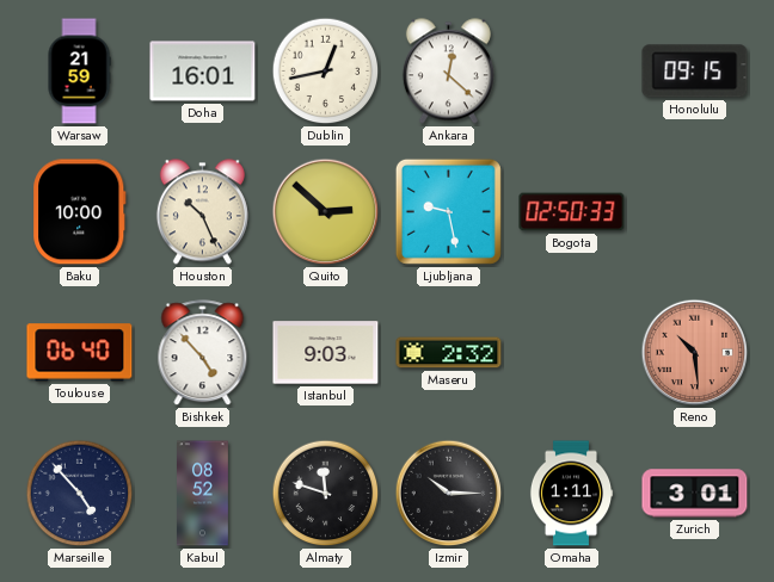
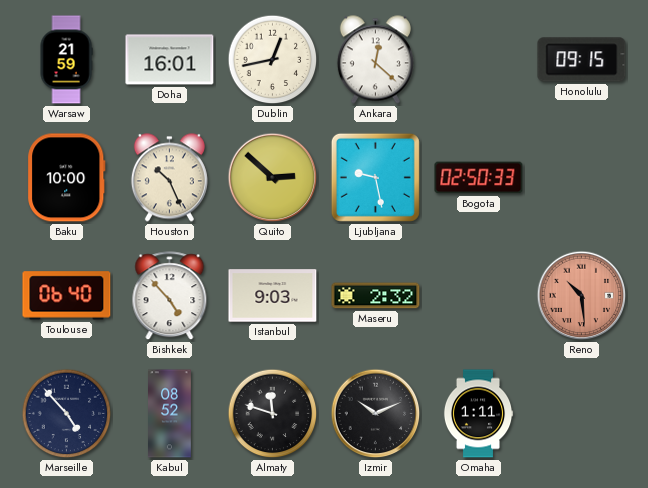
Izmir: 10:15 -> 10:11 (376, 414)
Zurich: 3:01 -> none (695, 494)
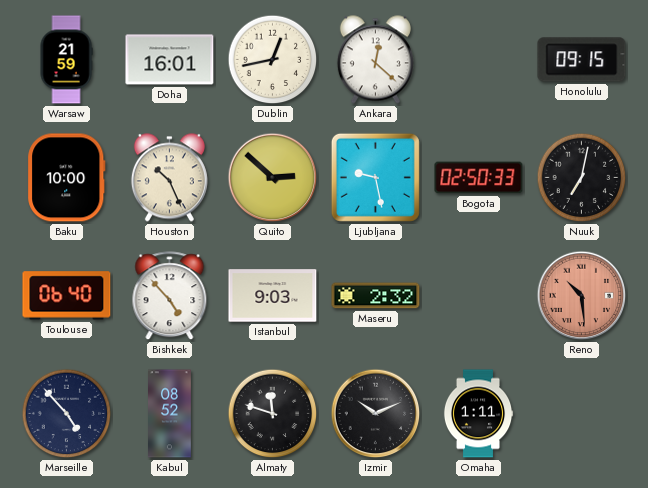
Nuuk: none -> 7:02 (582, 178)
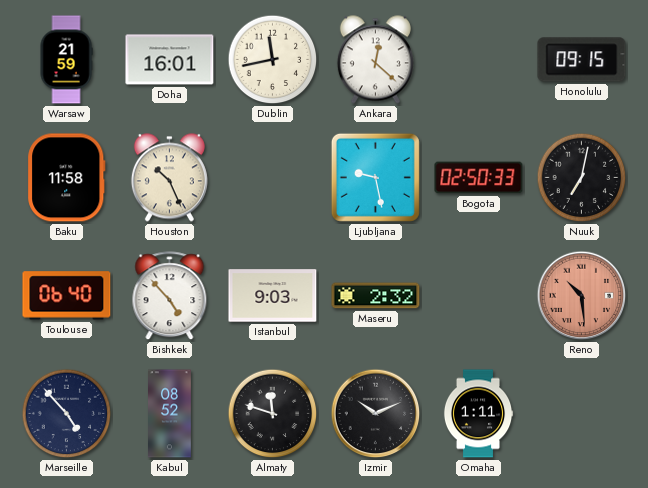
Dublin: 12:43 -> 11:43 (273, 60)
Baku: 10:00 -> 11:58 (67, 178)
Quito: 2:52 -> none (273, 178)
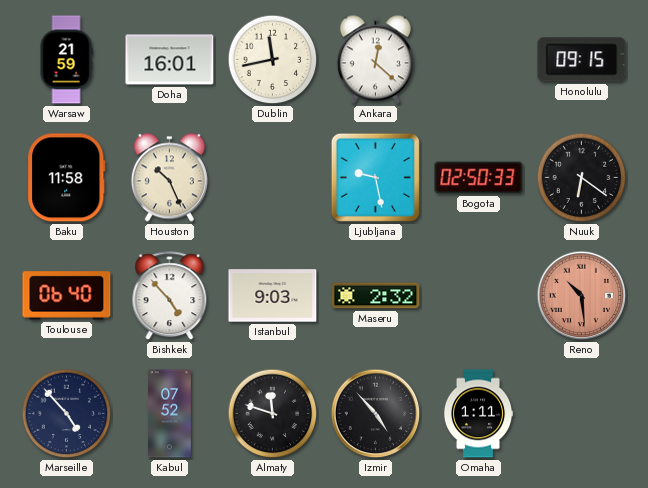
Nuuk: 7:02 -> 6:21 (582, 178)
Kabul: 08:52 -> 07:52 (170, 414)
Izmir: 10:11 -> 4:53 (376, 414)
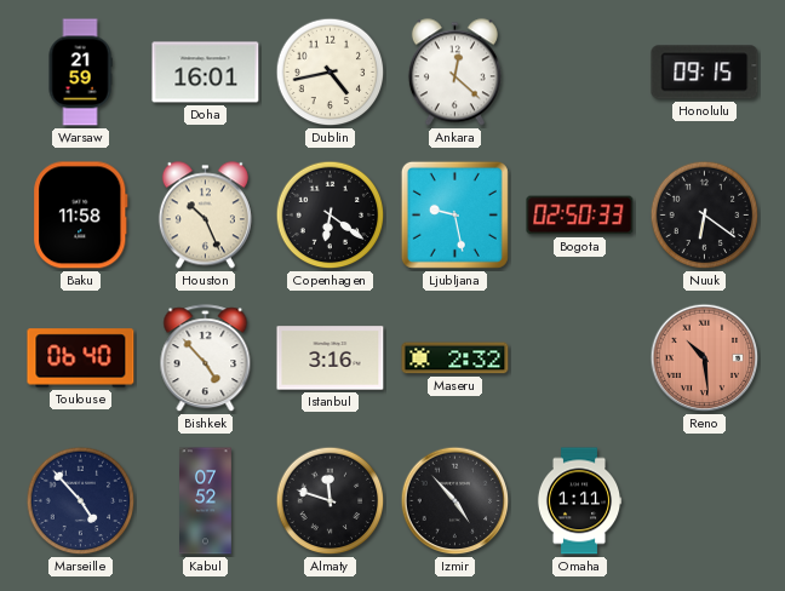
Dublin: 11:43 -> 4:43 (331, 73)
Copenhagen: none -> 6:21 (331, 216)
Istanbul: 9:03 -> 3:16 (331, 358)
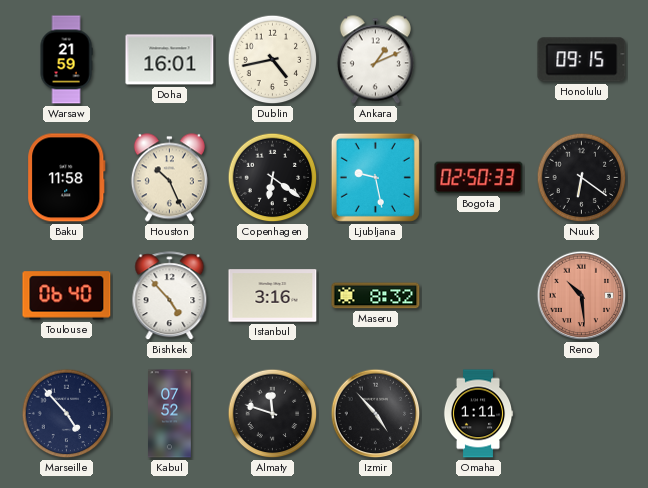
Ankara: 12:22 -> 1:11 (375, 60)
Maseru: 2:32 -> 8:32 (376, 296)
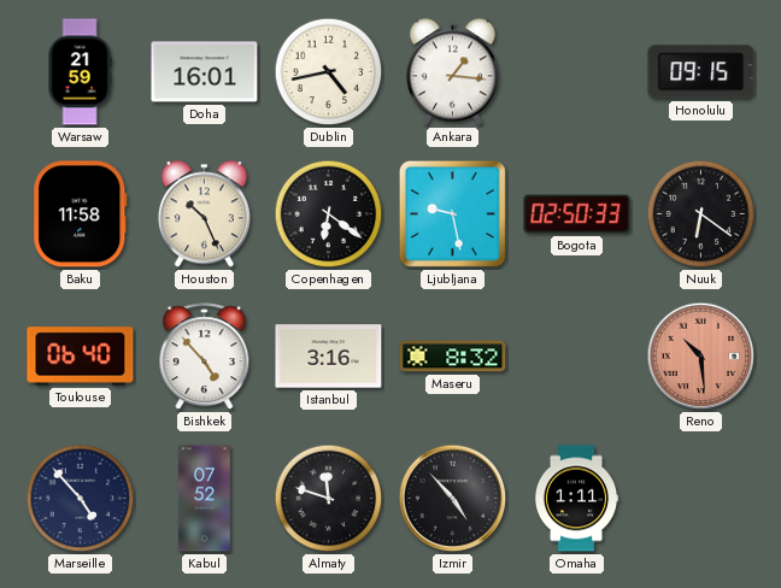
Ankara: 1:11 -> 1:16 (452, 72)
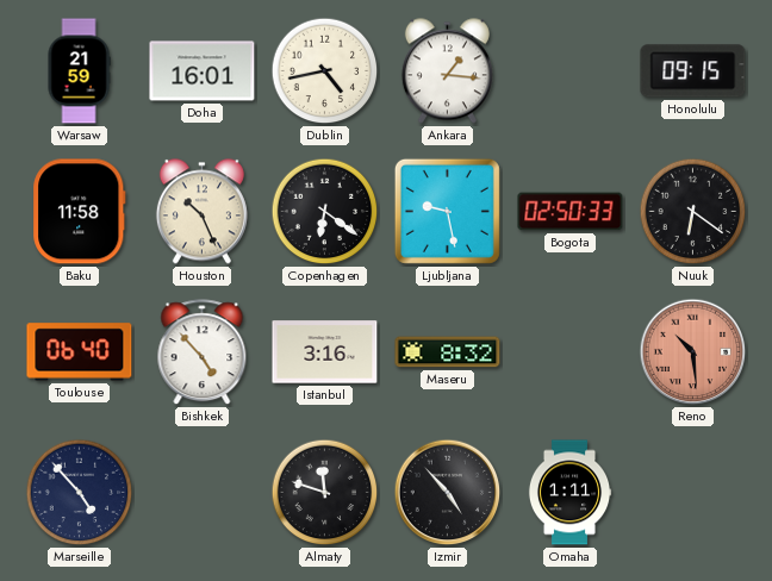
Kabul: 07:52 -> none (205, 499)
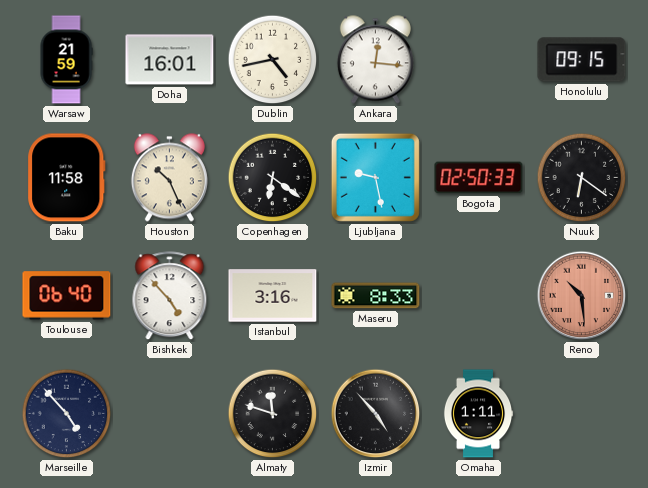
Ankara: 1:16 -> 12:16 (375, 60)
Maseru: 8:32 -> 8:33 (376, 296)
